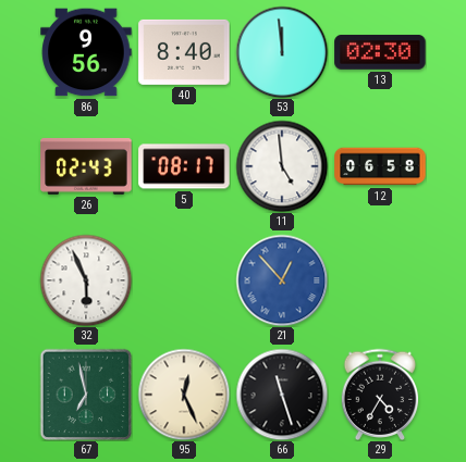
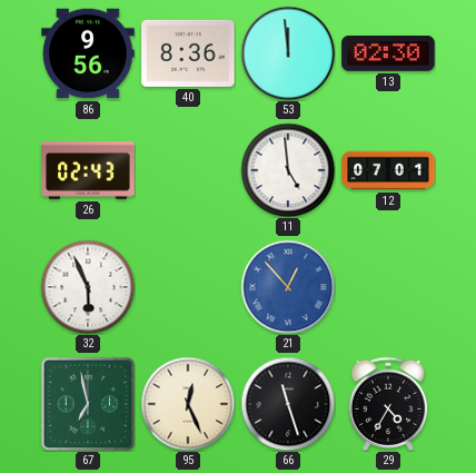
40: 8:40 -> 8:36 (188, 53)
5: 08:17 -> none (184, 166)
12: 06:58 -> 07:01 (388, 170)
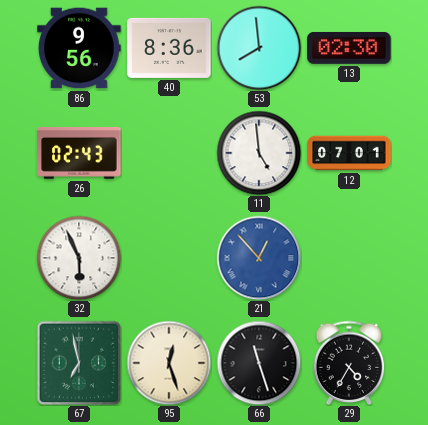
53: 11:59 -> 7:59 (259, 48)
95: 12:26 -> 12:27 (169, 363)
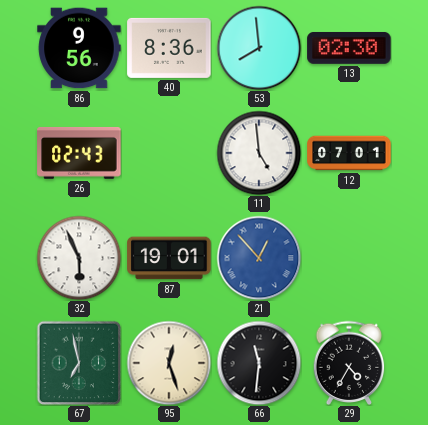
87: none -> 19:01 (169, 258)
66: 11:27 -> 11:31 (259, 363)
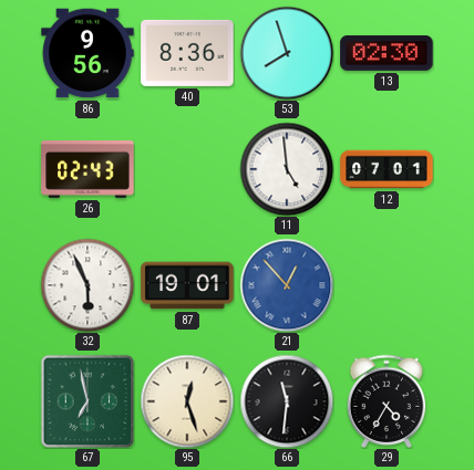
53: 7:59 -> 7:57 (287, 53)
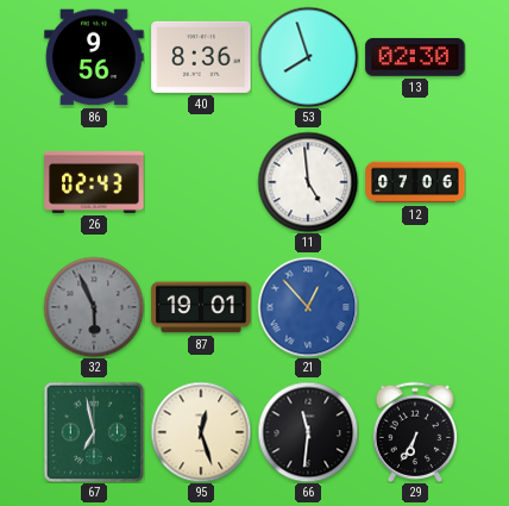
12: 07:01 -> 07:06 (415, 182)
32 dial: white -> grey (94, 307)
29: 4:35 -> 6:35 (415, 432)
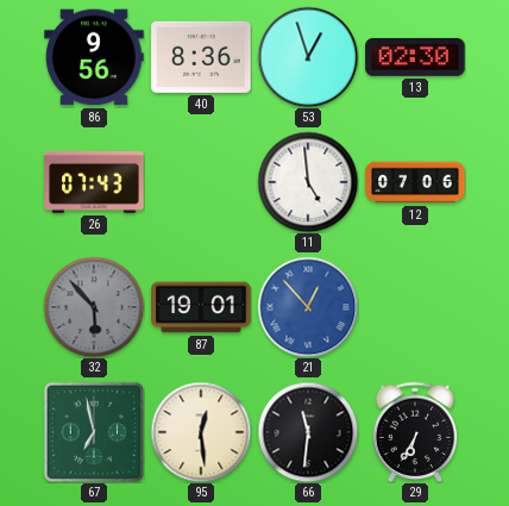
53: 7:57 -> 12:57 (308, 57)
26: 02:43 -> 07:43 (94, 182)
32: 5:56 -> 5:53 (94, 307)
95: 12:27 -> 12:29 (201, 432)
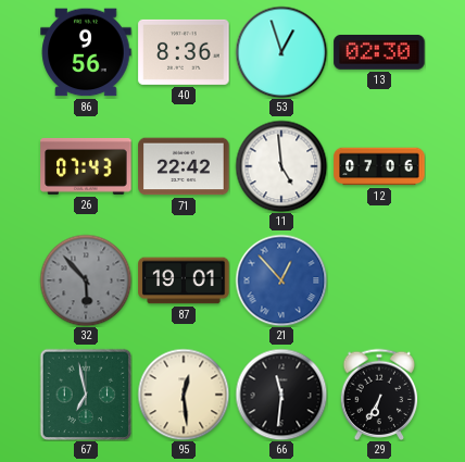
71: none -> 22:42 (184, 166)
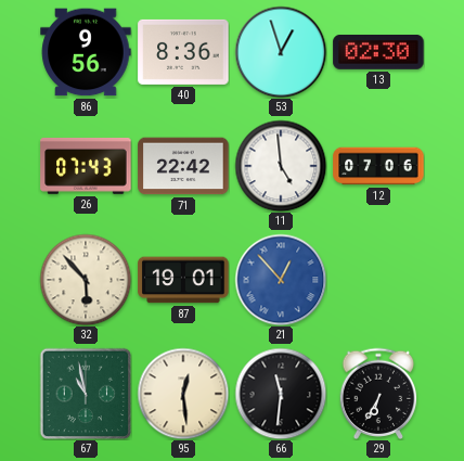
32 dial: grey -> cream (86, 280)
67: 6:58 -> 10:58 (86, 394)
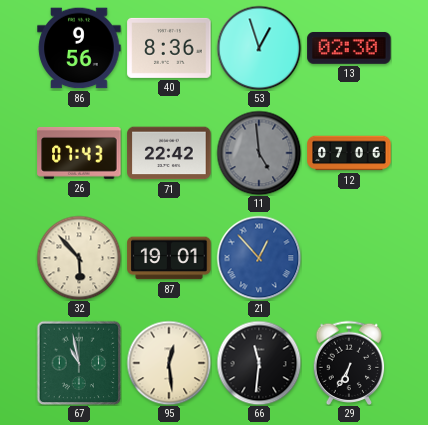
11 dial: white -> grey (259, 153)
